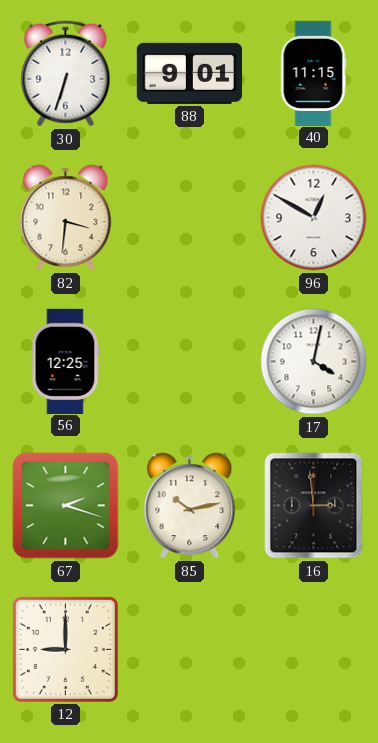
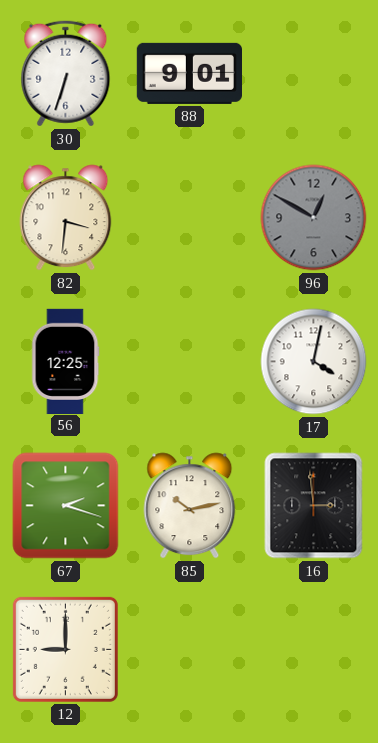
40: 11:15 -> none (313, 73)
96 dial: white -> grey (314, 218)
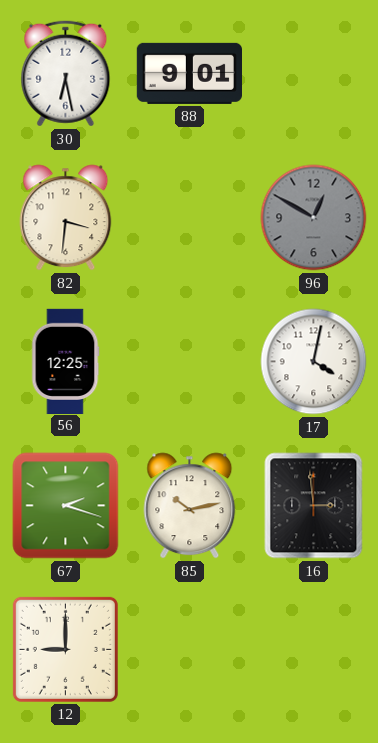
30: 6:33 -> 6:28 (66, 74)
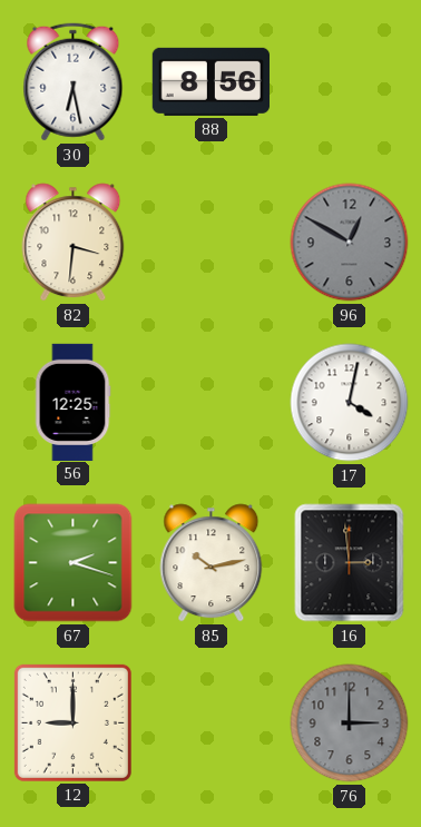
88: 9:01 -> 8:56 (210, 81)
76: none -> 3:00 (350, 723)
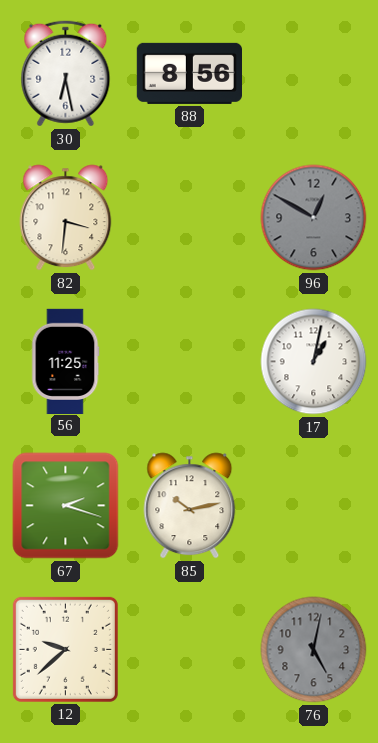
56: 12:25 -> 11:25 (65, 361)
17: 4:02 -> 1:02 (314, 362)
16: 2:59 -> none (350, 563)
12: 9:00 -> 9:38 (65, 649)
76: 3:00 -> 5:02 (314, 650)
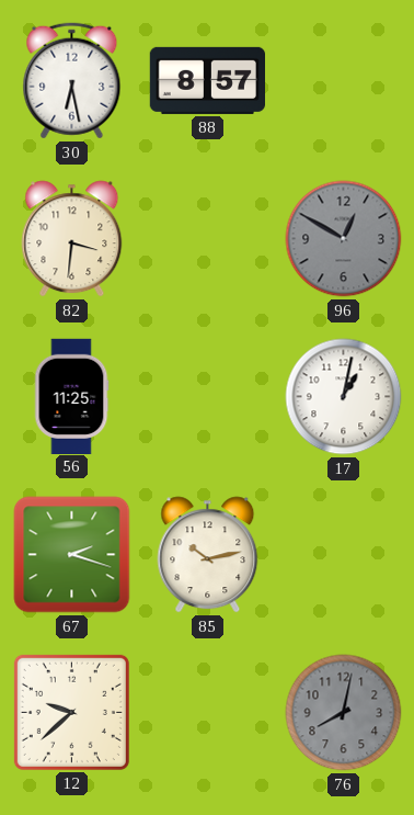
88: 8:56 -> 8:57 (207, 80)
76: 5:02 -> 8:02 (344, 713)
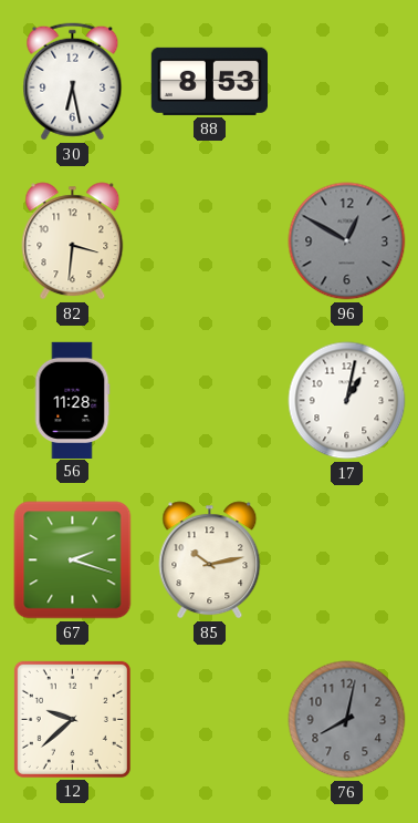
88: 8:57 -> 8:53 (209, 81)
56: 11:25 -> 11:28 (72, 400)
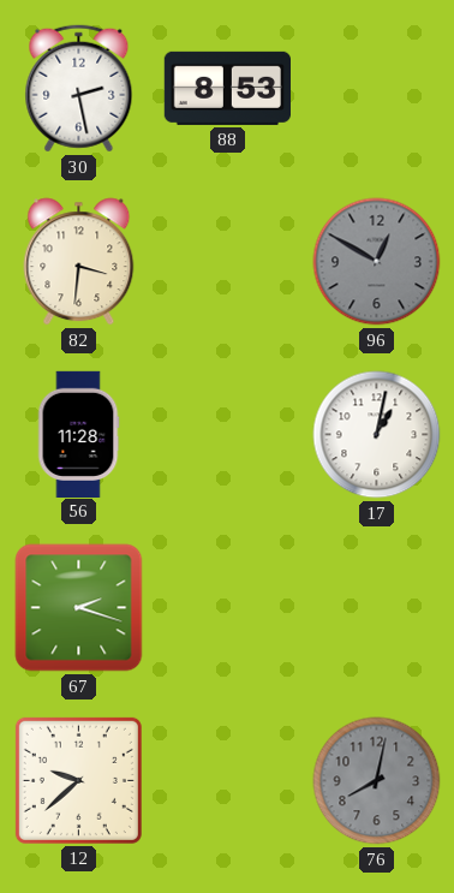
30: 6:28 -> 2:28 (79, 89)
85: 10:13 -> none (210, 560)
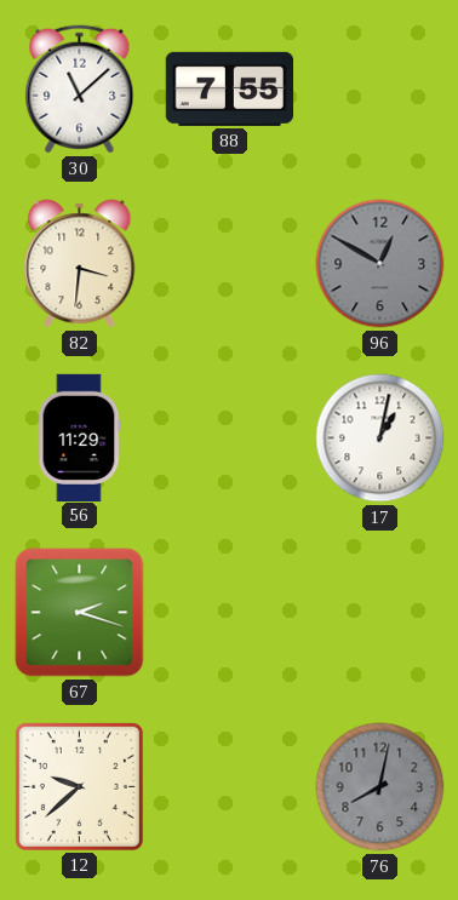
30: 2:28 -> 11:08 (80, 90)
88: 8:53 -> 7:55 (229, 88)
56: 11:28 -> 11:29 (79, 437)
